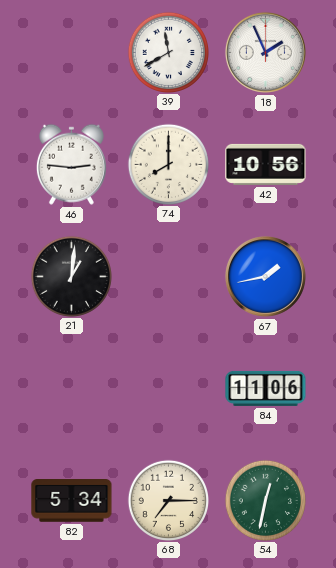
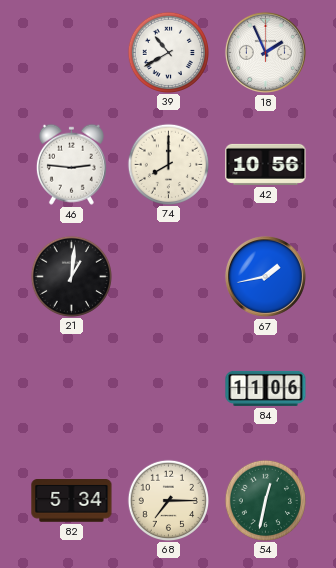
39: 11:40 -> 10:40 (168, 52)
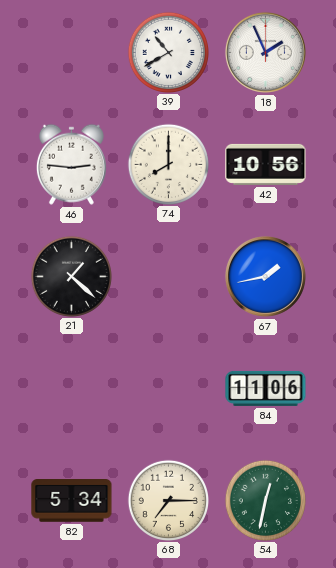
21: 1:01 -> 1:22 (71, 276)
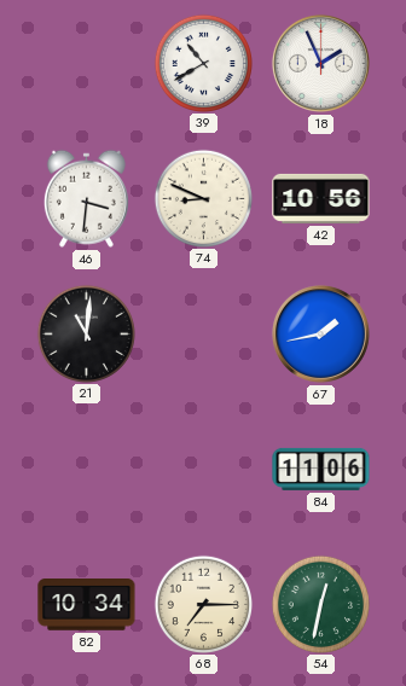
46: 2:46 -> 3:31 (86, 198)
74: 8:00 -> 8:49 (203, 198)
21: 1:22 -> 11:01 (86, 333)
82: 5:34 -> 10:34 (87, 605)
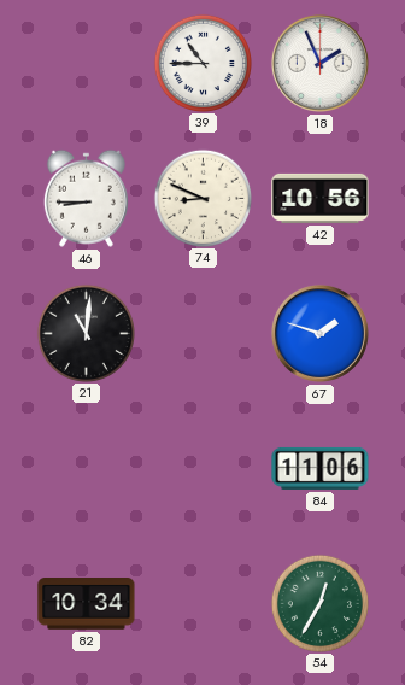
39: 10:40 -> 10:45 (202, 63)
46: 3:31 -> 8:45 (86, 198)
67: 1:43 -> 1:48 (319, 333)
68: 7:15 -> none (203, 604)
54: 12:32 -> 12:35 (319, 603)
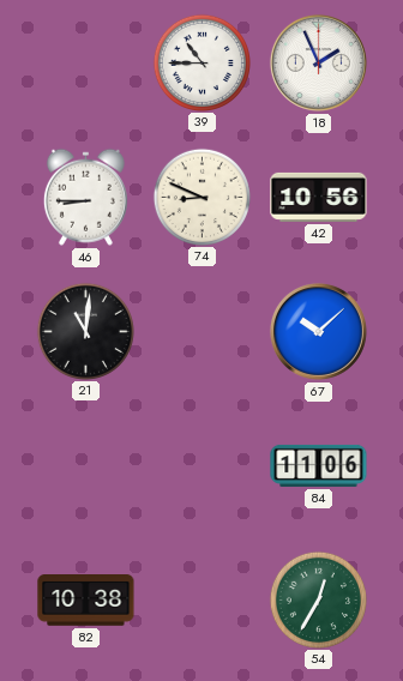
67: 1:48 -> 10:08 (318, 331)
82: 10:34 -> 10:38 (86, 601)
